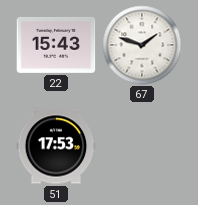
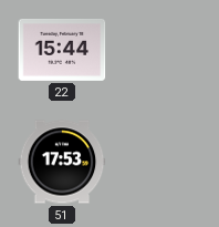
22: 15:43 -> 15:44 (62, 50)
67: 1:48 -> none (142, 45)
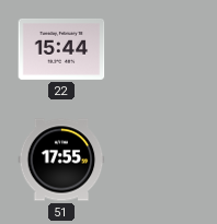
51: 17:53 -> 17:55 (61, 160)
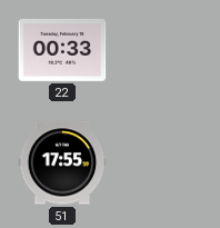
22: 15:44 -> 00:33 (62, 50)
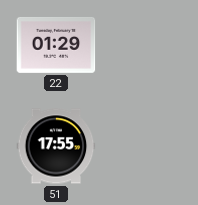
22: 00:33 -> 01:29 (56, 45)
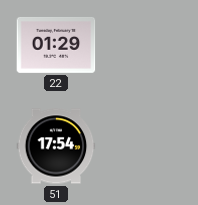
51: 17:55 -> 17:54 (56, 146)
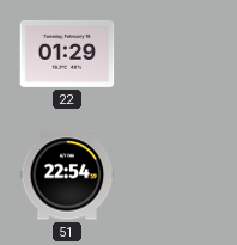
51: 17:54 -> 22:54 (67, 174)
